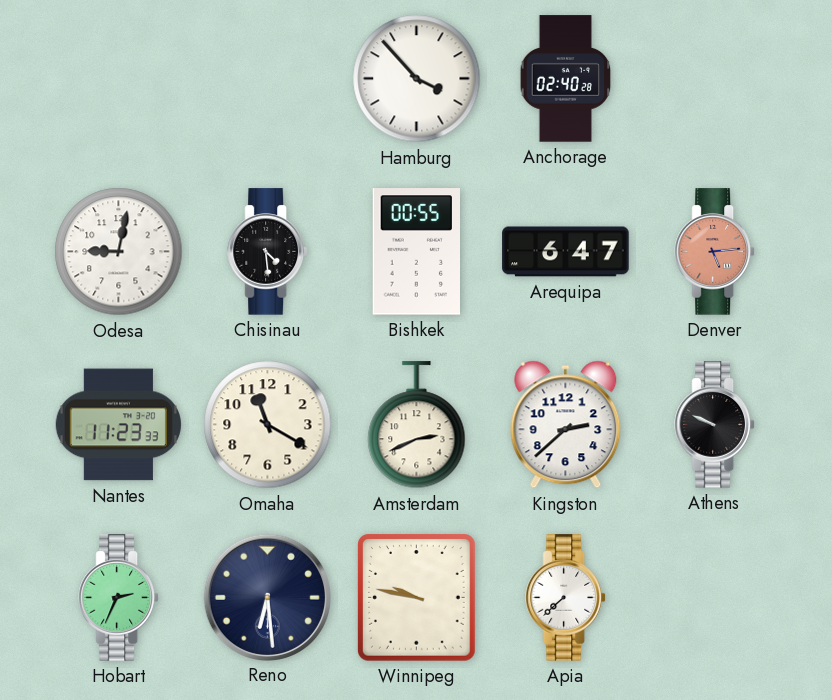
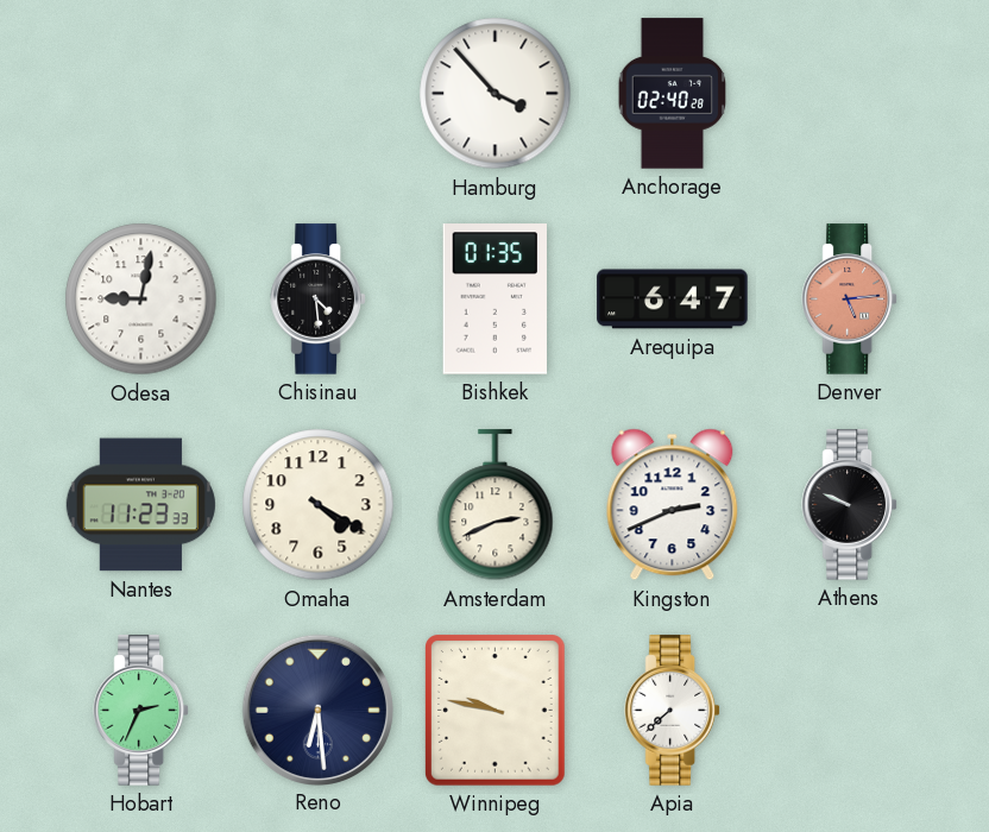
Bishkek: 00:55 -> 01:35 (494, 300)
Omaha: 11:20 -> 4:20 (319, 505)
Kingston: 2:38 -> 2:41 (673, 505)
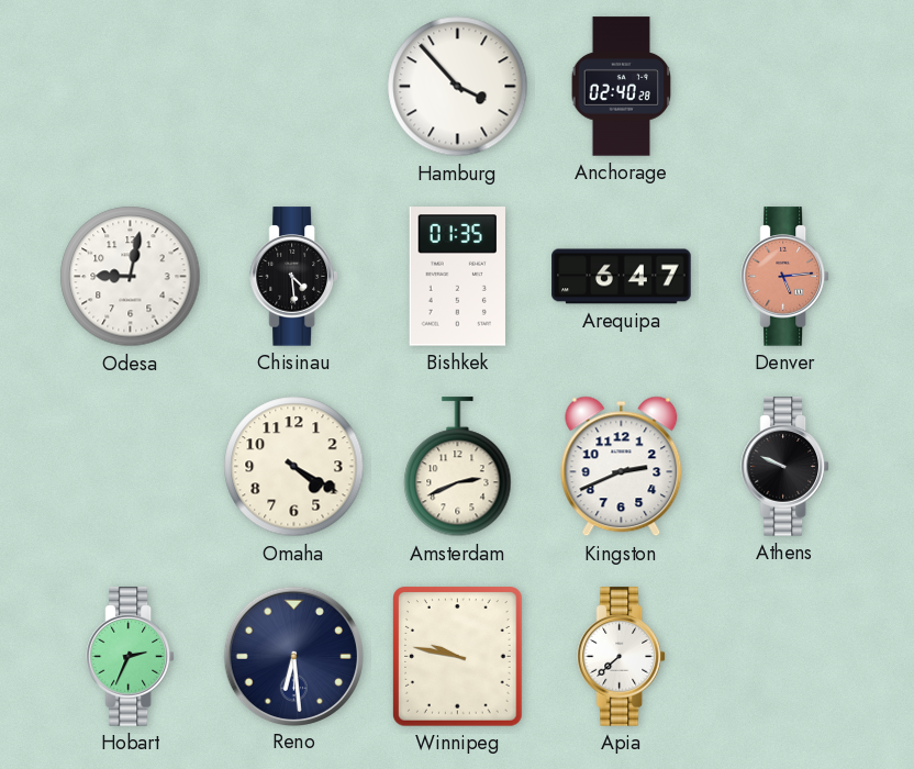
Nantes: 11:23 -> none (140, 505)
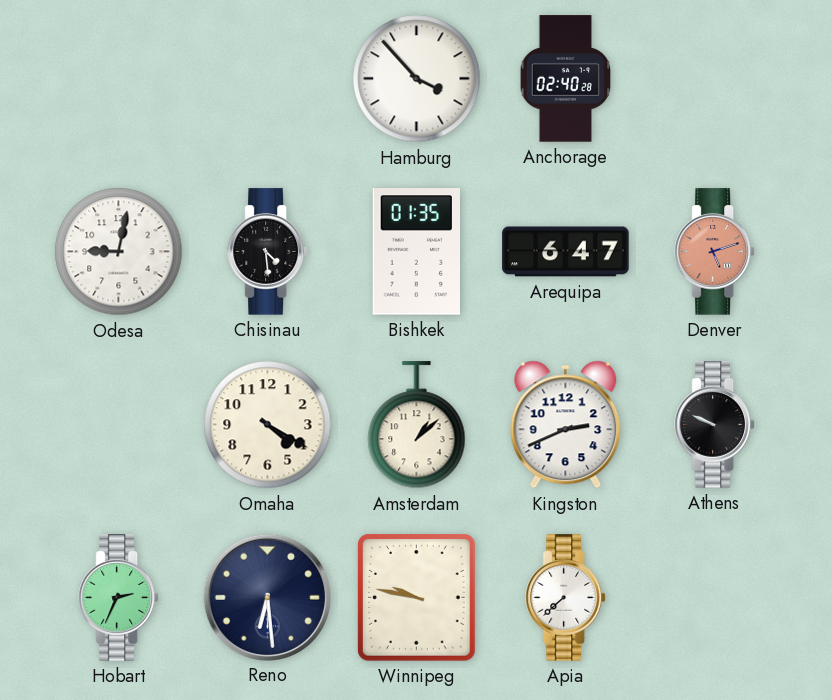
Denver: 5:14 -> 5:12 (714, 252)
Amsterdam: 2:41 -> 1:08 (417, 425)
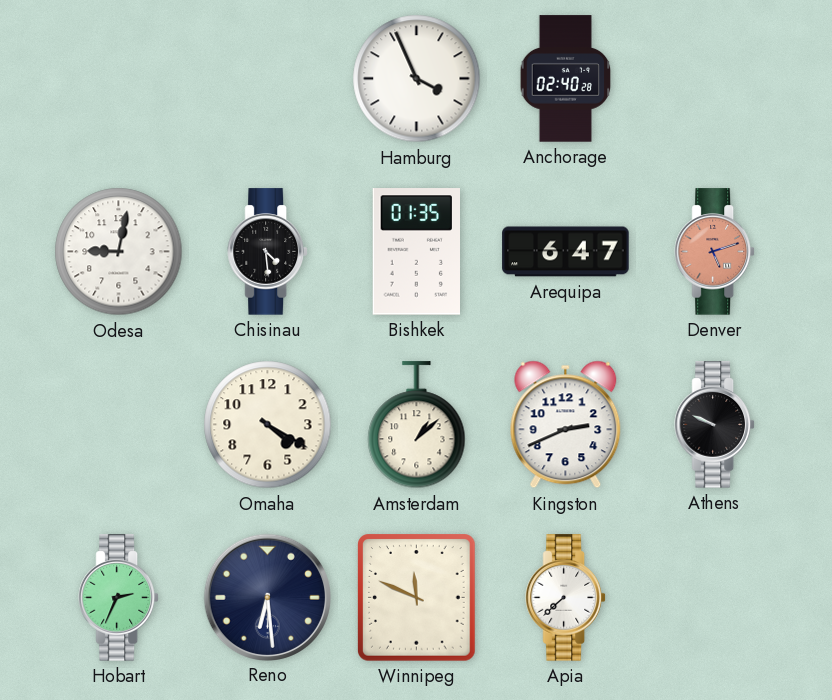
Hamburg: 3:53 -> 3:56 (417, 79)
Winnipeg: 9:47 -> 11:49 (417, 598)
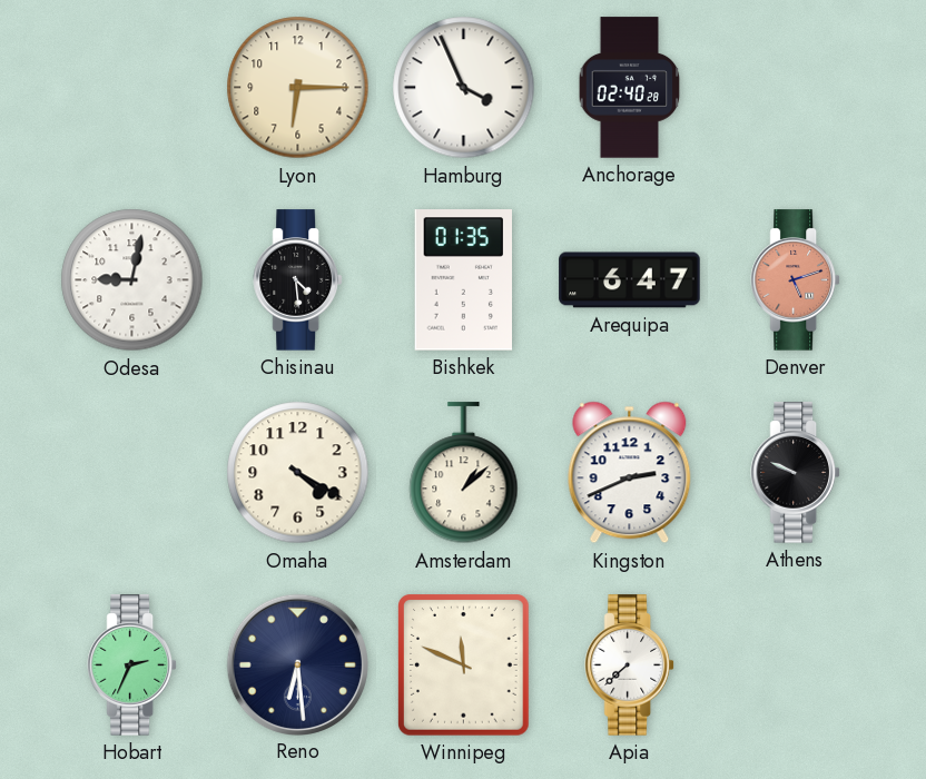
Lyon: none -> 6:15 (298, 88)
